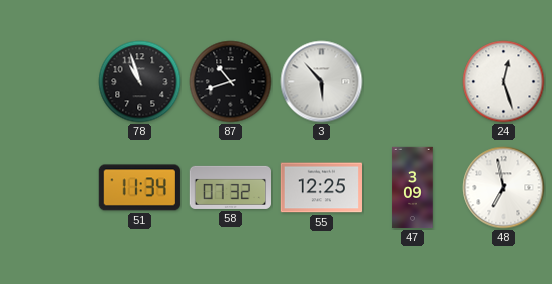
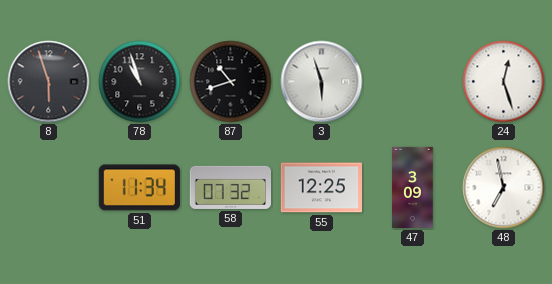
8: none -> 5:57 (49, 82)
3: 5:53 -> 5:57 (322, 82)
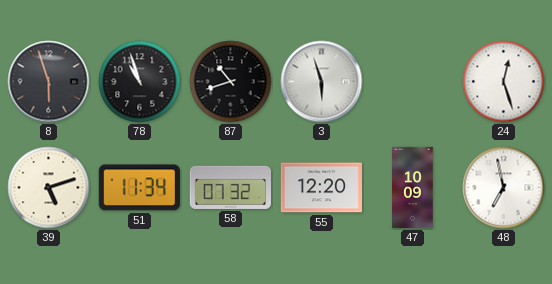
39: none -> 5:12 (49, 188)
55: 12:25 -> 12:20 (321, 188)
47: 3:09 -> 10:09 (413, 188)
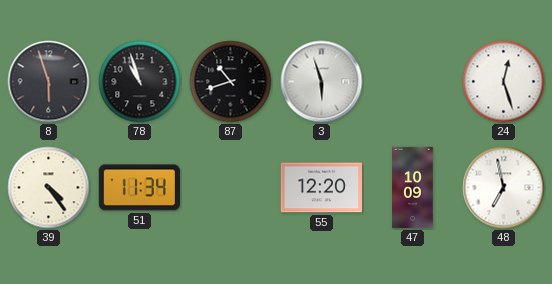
39: 5:12 -> 4:24 (49, 188)
58: 07:32 -> none (230, 187)
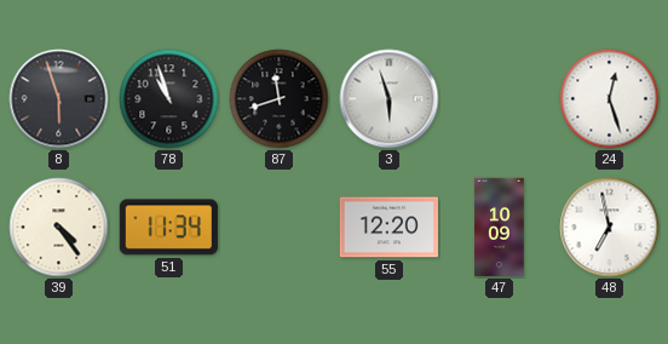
87: 10:42 -> 11:42 (280, 99)
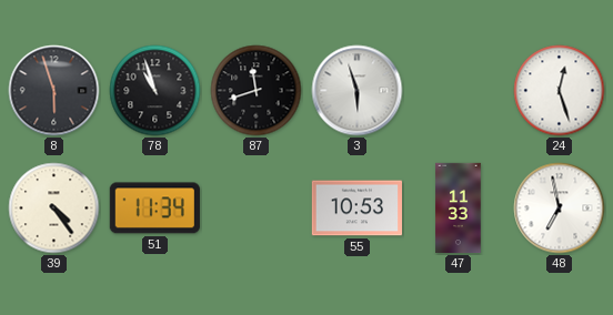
55: 12:20 -> 10:53 (356, 209)
47: 10:09 -> 11:33 (459, 209)
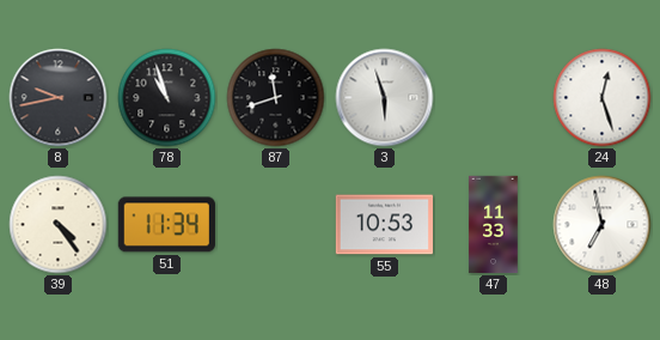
8: 5:57 -> 9:43 (59, 98)
